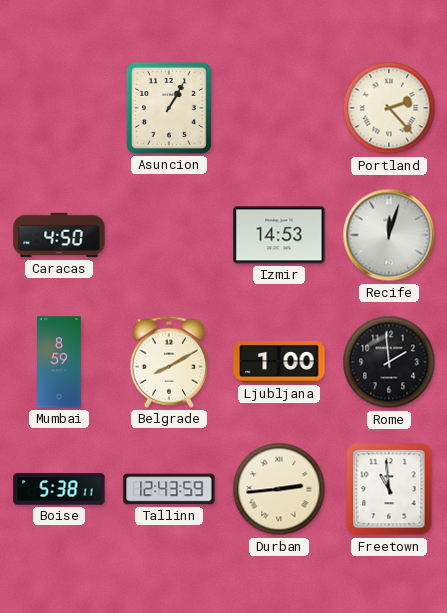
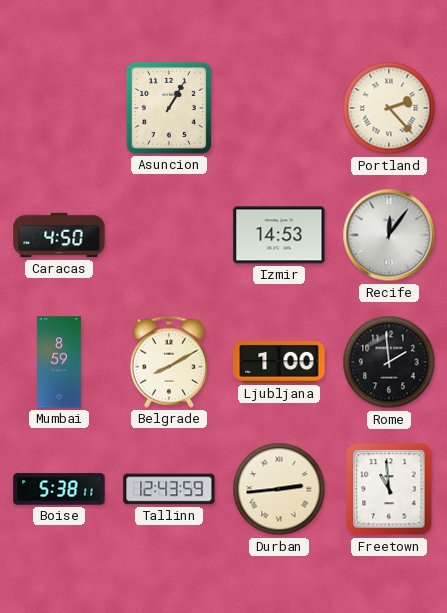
Recife: 12:03 -> 12:06 (389, 235)
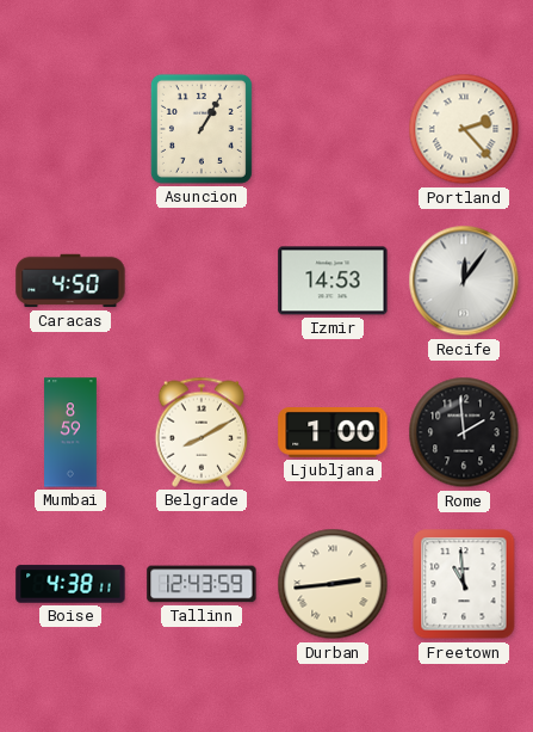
Boise: 5:38 -> 4:38 (70, 584)
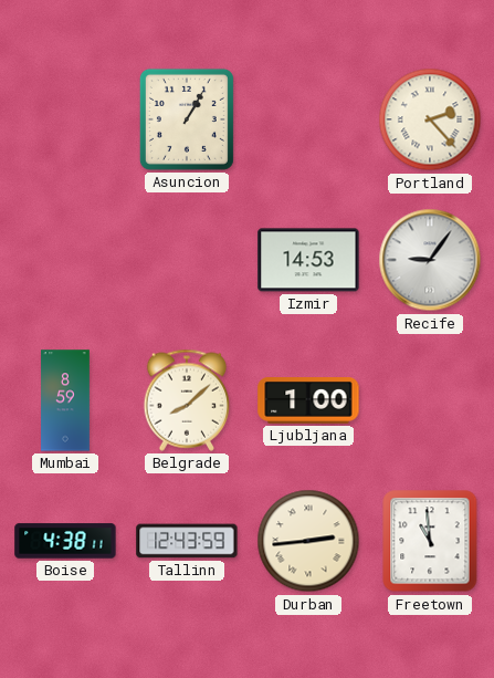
Caracas: 4:50 -> none (70, 281)
Recife: 12:06 -> 9:06 (430, 260)
Belgrade: 8:10 -> 8:08 (187, 400)
Rome: 1:59 -> none (464, 432)
